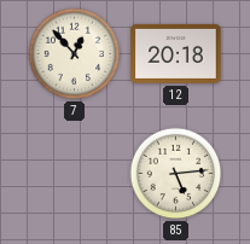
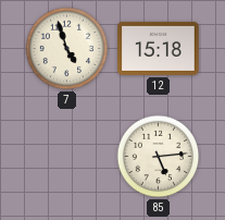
7: 12:53 -> 4:57 (67, 49)
12: 20:18 -> 15:18 (159, 48)
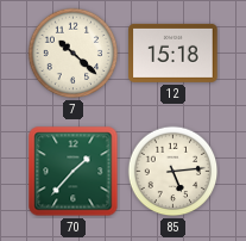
7: 4:57 -> 10:22 (74, 54)
70: none -> 1:37 (74, 172)
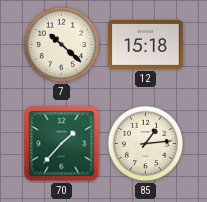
85: 5:14 -> 1:14 (146, 144)
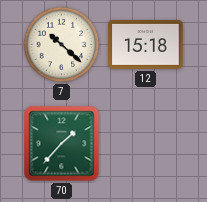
85: 1:14 -> none (146, 144)
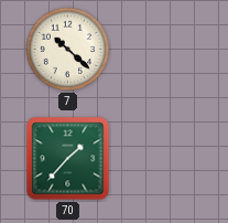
12: 15:18 -> none (146, 44)
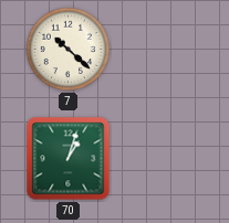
70: 1:37 -> 1:03 (69, 159)
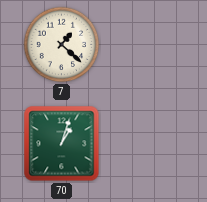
7: 10:22 -> 1:22 (62, 45)
